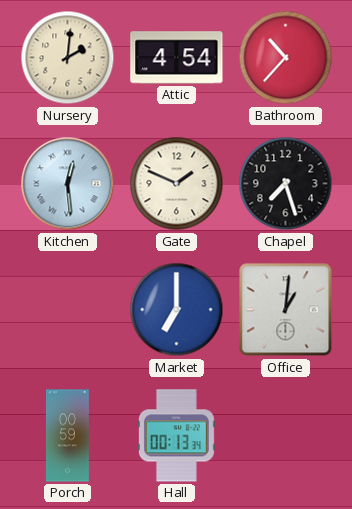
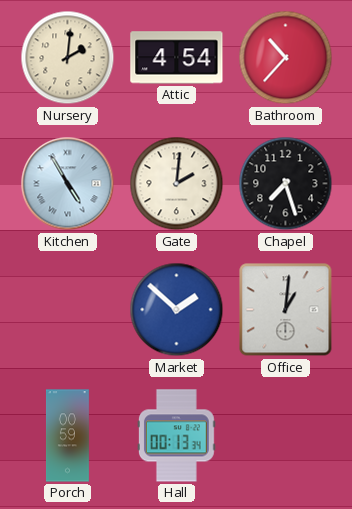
Kitchen: 12:29 -> 4:55 (68, 184)
Gate: 1:49 -> 2:01 (177, 184)
Market: 7:00 -> 1:52 (177, 310)
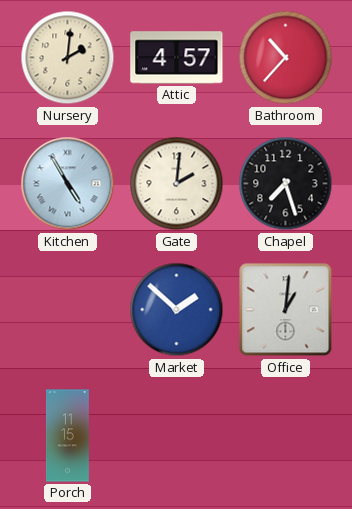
Attic: 4:54 -> 4:57 (177, 58)
Porch: 00:59 -> 11:15 (67, 436)
Hall: 00:13 -> none (176, 436)
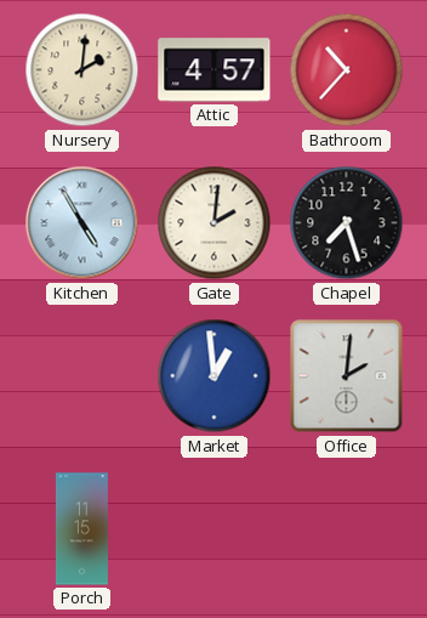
Market: 1:52 -> 12:59 (215, 376)
Office: 1:01 -> 2:01 (347, 376)
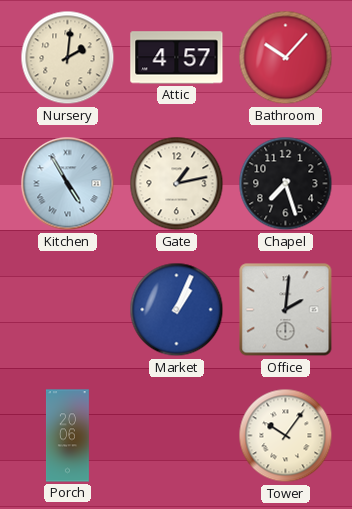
Bathroom: 10:37 -> 10:07 (286, 58)
Gate: 2:01 -> 1:13 (177, 184)
Market: 12:59 -> 1:04 (177, 310)
Porch: 11:15 -> 20:06 (67, 436)
Tower: none -> 10:06 (286, 436)
